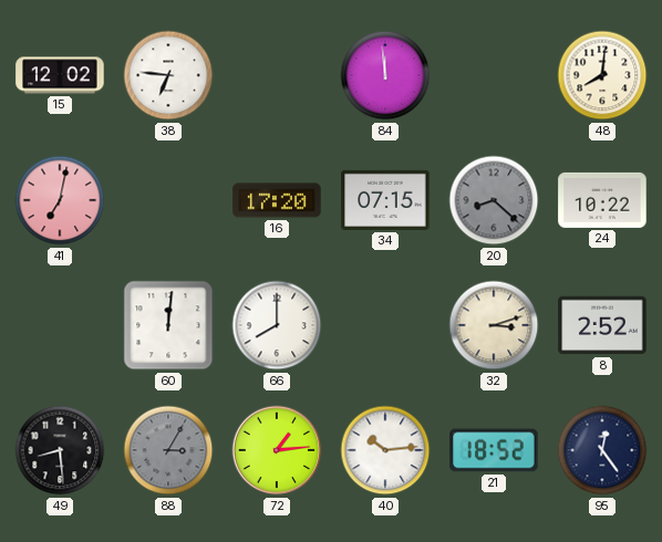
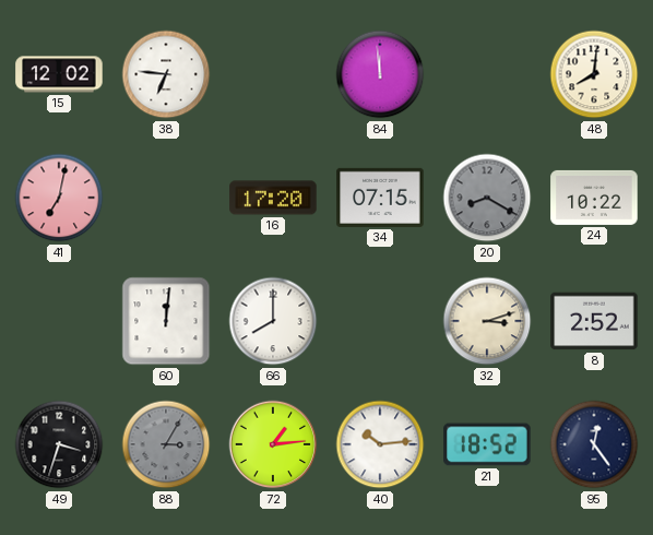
20: 8:22 -> 8:20 (487, 198)
49: 8:29 -> 3:33 (59, 444)
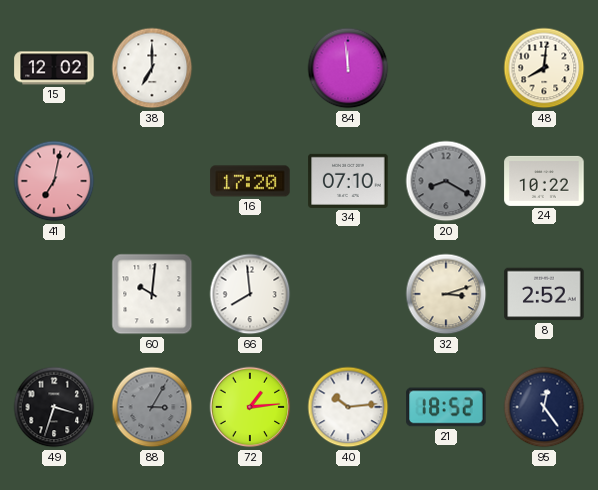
38: 6:46 -> 7:00 (152, 68)
34: 07:15 -> 07:10 (348, 181)
60: 12:01 -> 10:01 (152, 294)
66: 8:00 -> 7:59 (250, 294)
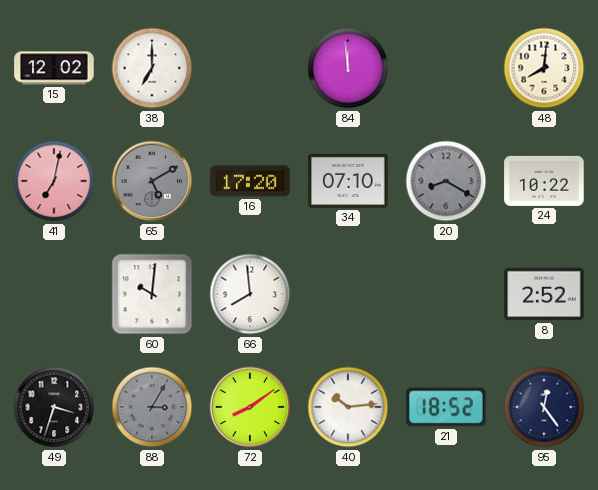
65: none -> 5:10 (152, 181)
32: 3:12 -> none (446, 294)
72: 1:14 -> 8:09 (250, 407)
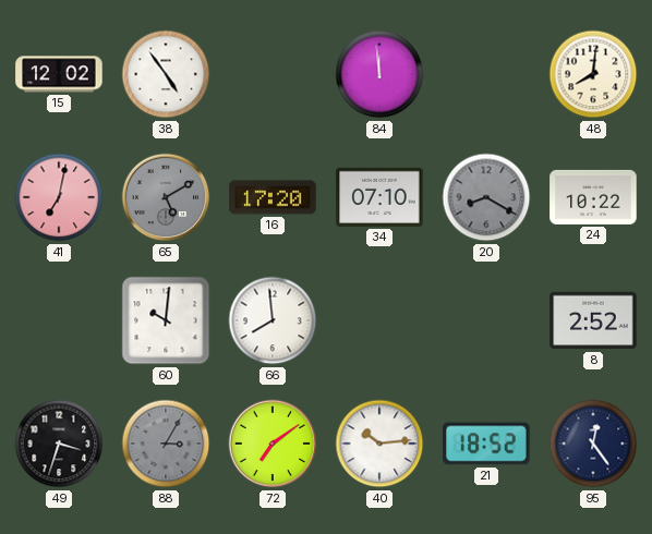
38: 7:00 -> 4:54 (166, 74)
72: 8:09 -> 7:09 (273, 444)
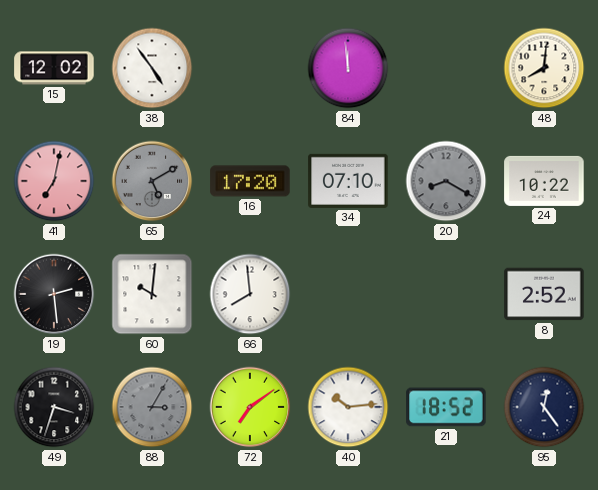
19: none -> 2:29 (54, 294)
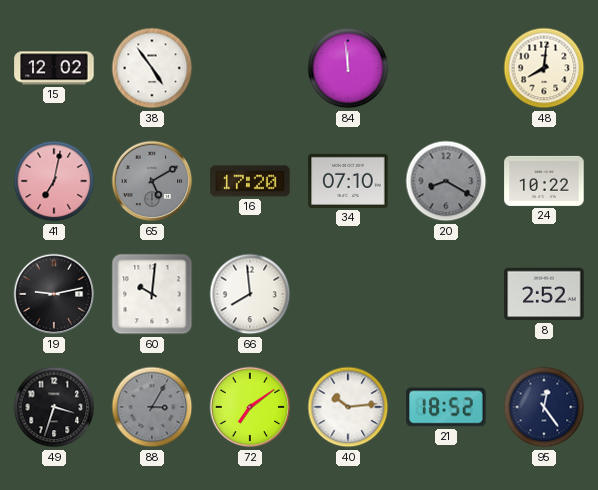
19: 2:29 -> 9:13 (54, 294)
